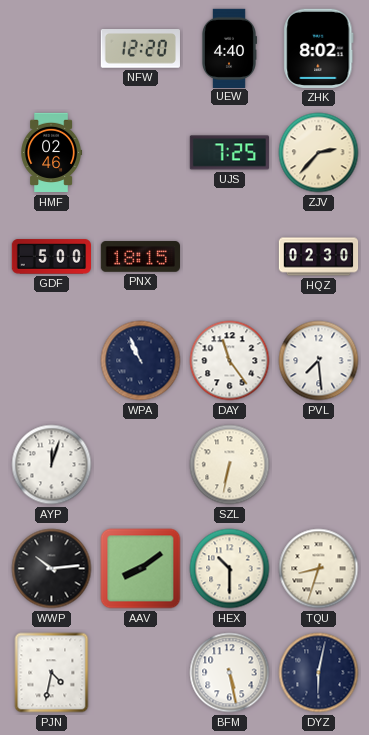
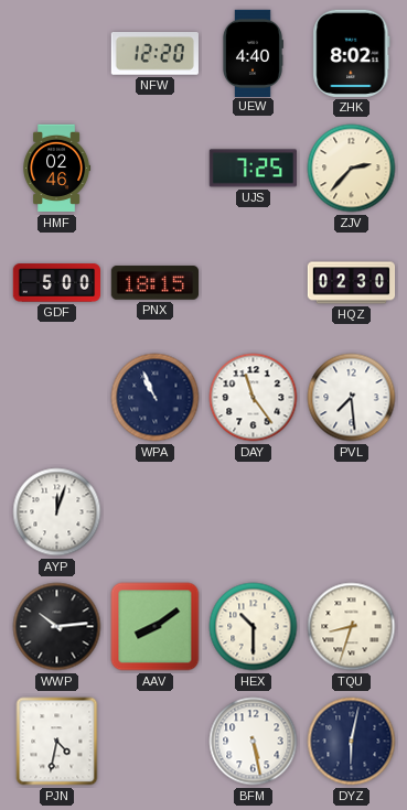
SZL: 6:32 -> none (230, 465)
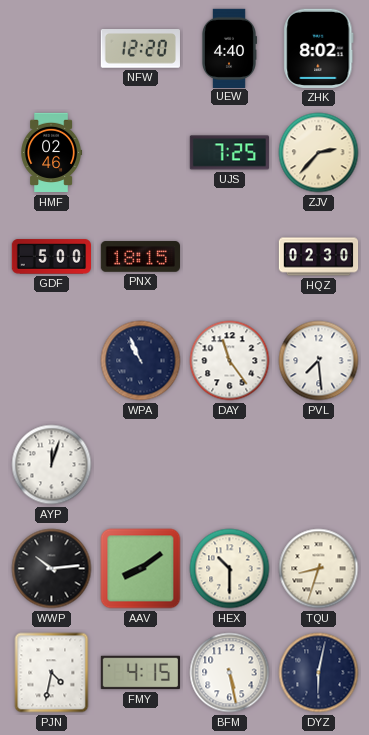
FMY: none -> 4:15 (140, 673)
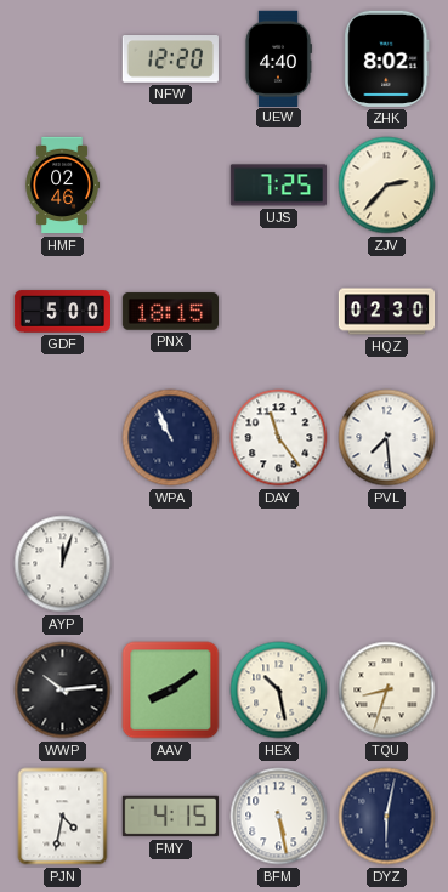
HEX: 10:30 -> 10:28 (279, 691)
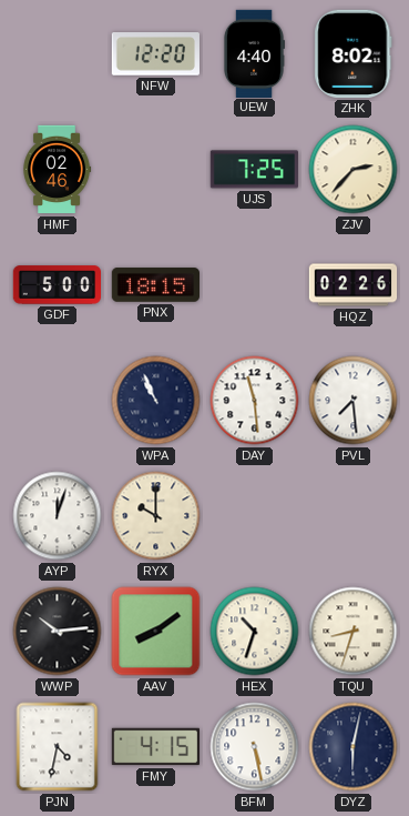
HQZ: 02:30 -> 02:26 (354, 285)
DAY: 11:24 -> 11:29 (255, 401)
RYX: none -> 10:00 (156, 516)
HEX: 10:28 -> 10:33 (255, 632)
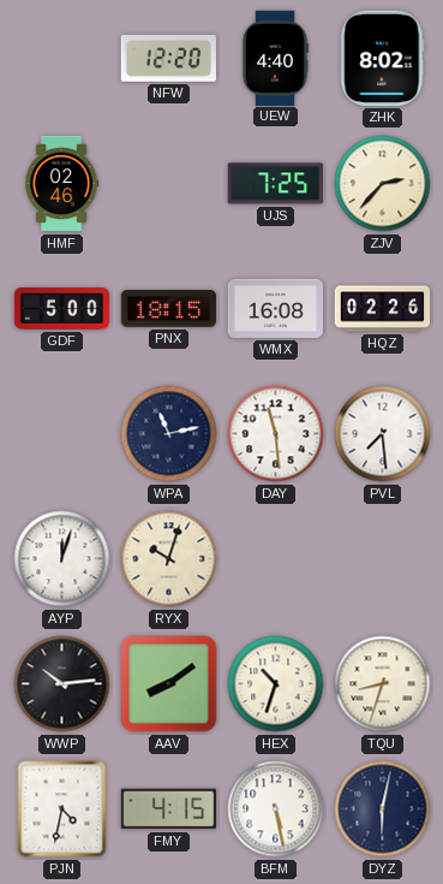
WMX: none -> 16:08 (275, 308)
WPA: 10:56 -> 11:13 (169, 434)
RYX: 10:00 -> 10:03 (169, 559)
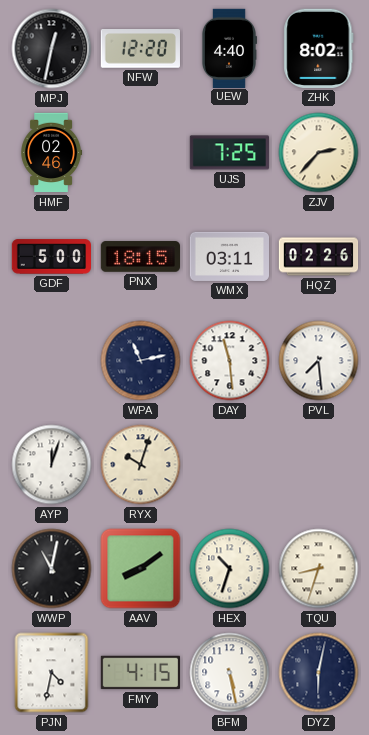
MPJ: none -> 12:32 (52, 49)
WMX: 16:08 -> 03:11 (229, 256)
WWP: 10:14 -> 11:02 (52, 569)
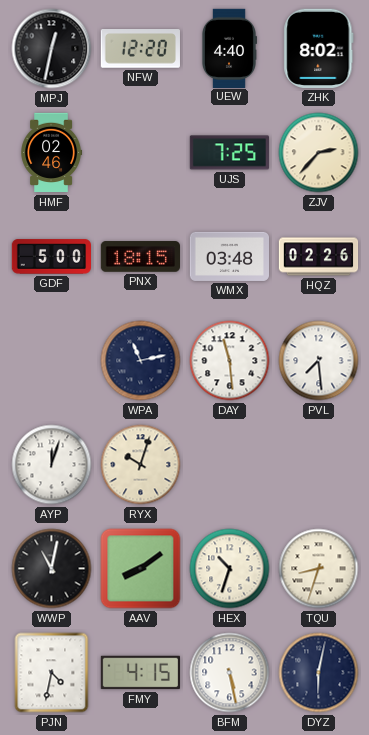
WMX: 03:11 -> 03:48 (229, 256)
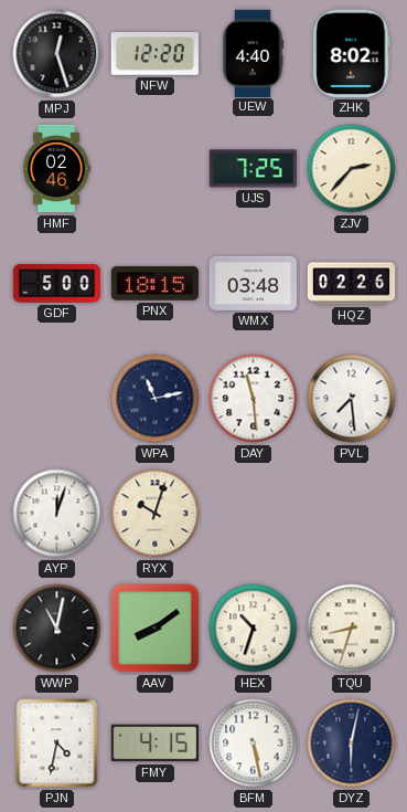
MPJ: 12:32 -> 12:27 (57, 54)
